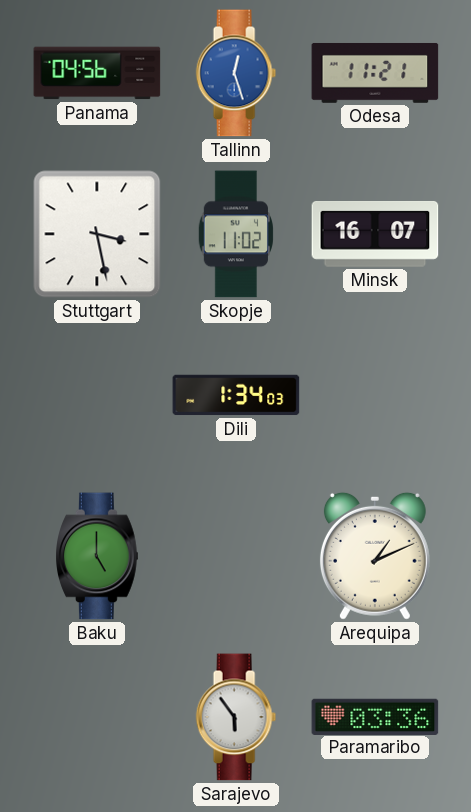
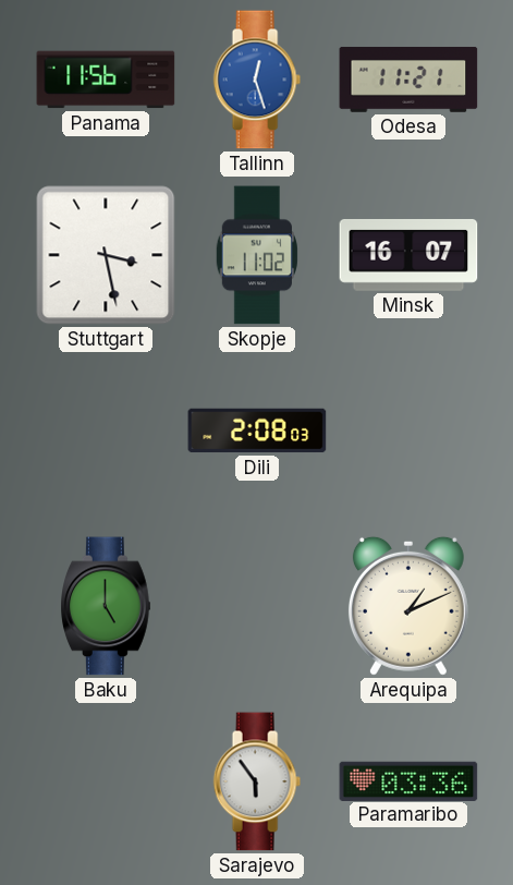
Panama: 04:56 -> 11:56 (106, 80)
Dili: 1:34 -> 2:08 (257, 431)
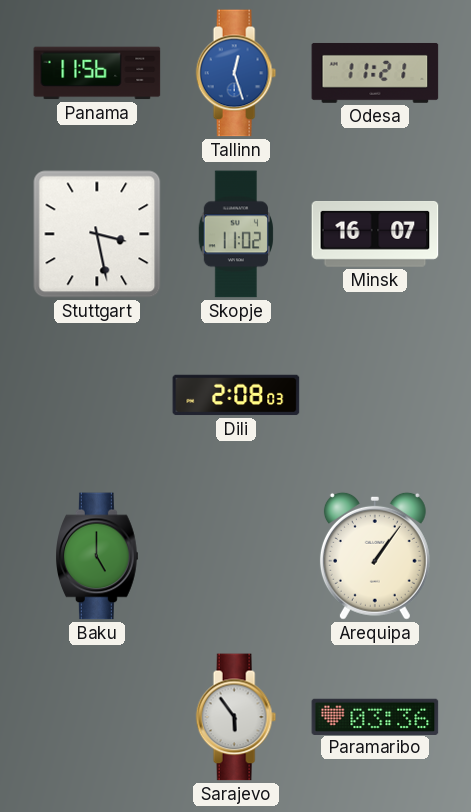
Arequipa: 1:11 -> 1:06 (375, 556)
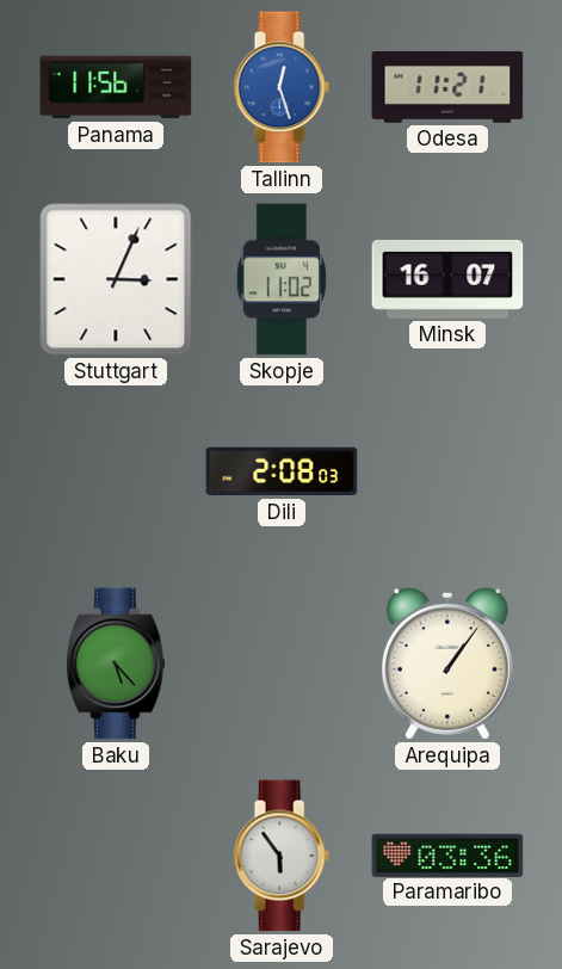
Stuttgart: 3:28 -> 3:04 (116, 279)
Baku: 5:00 -> 5:23 (116, 664)
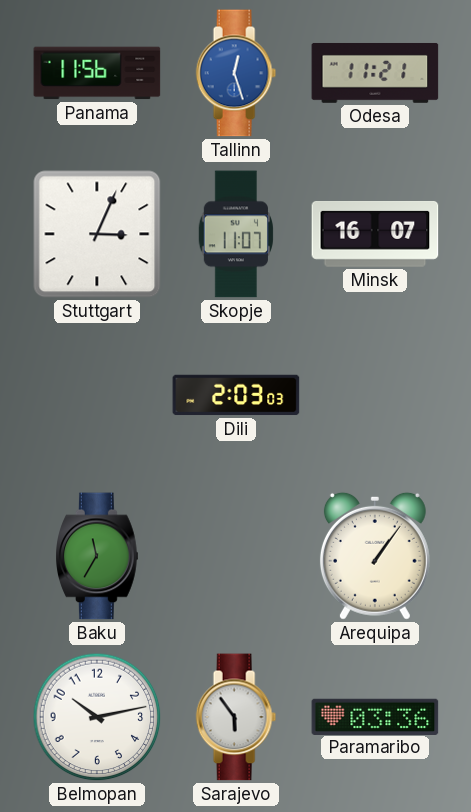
Skopje: 11:02 -> 11:07 (236, 234)
Dili: 2:08 -> 2:03 (236, 395)
Baku: 5:23 -> 11:35 (97, 556)
Belmopan: none -> 10:13 (97, 717)
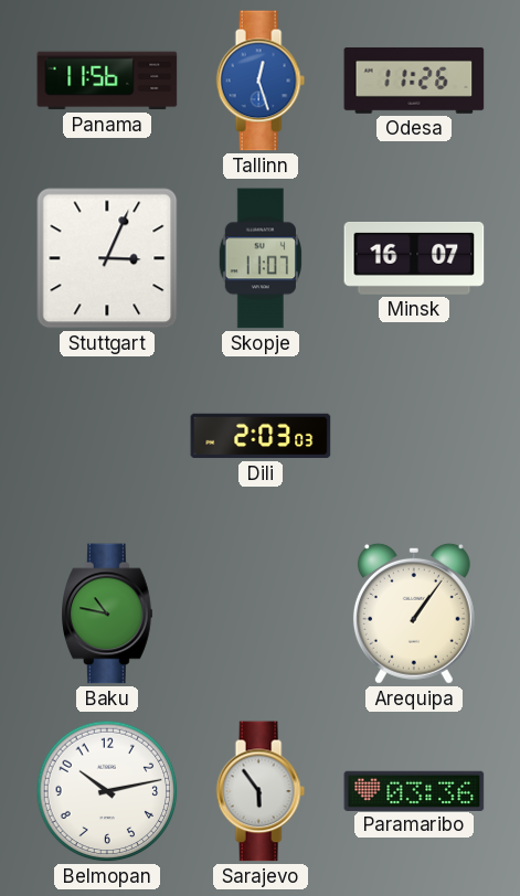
Odesa: 11:21 -> 11:26 (414, 81)
Baku: 11:35 -> 10:47 (107, 614)
